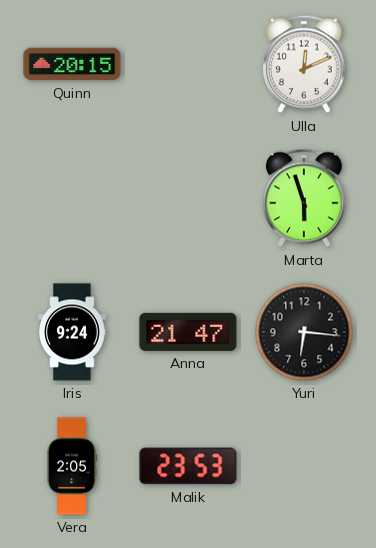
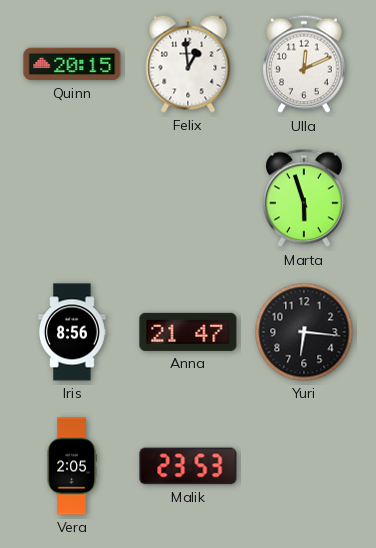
Felix: none -> 12:59 (188, 64)
Iris: 9:24 -> 8:56 (72, 332)
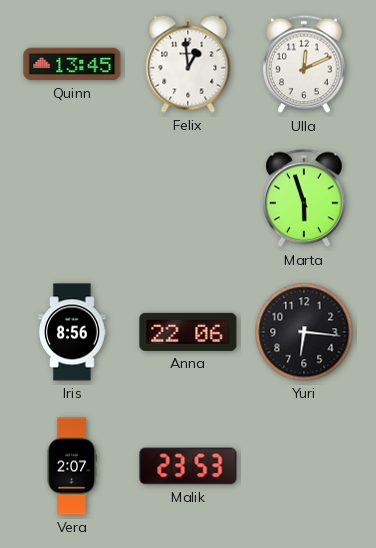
Quinn: 20:15 -> 13:45 (72, 64)
Anna: 21:47 -> 22:06 (188, 332)
Vera: 2:05 -> 2:07 (72, 466)
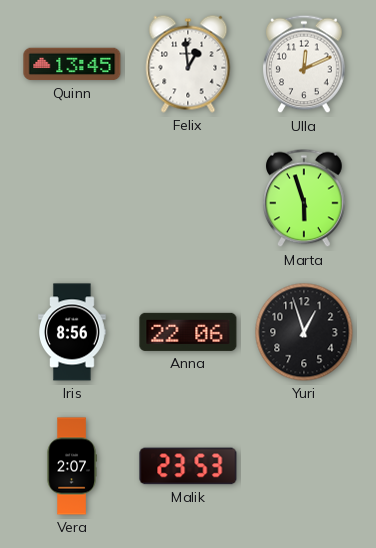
Yuri: 6:16 -> 12:57 (304, 332)
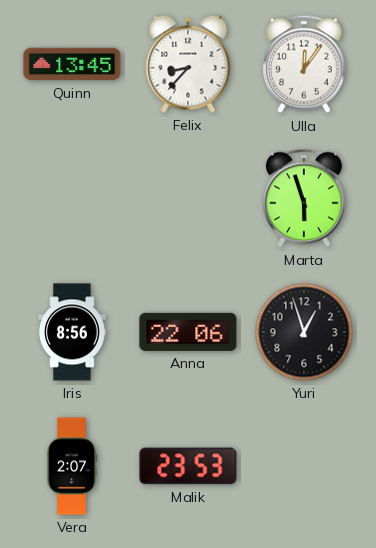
Felix: 12:59 -> 8:37 (188, 64)
Ulla: 12:11 -> 12:06 (304, 64)
